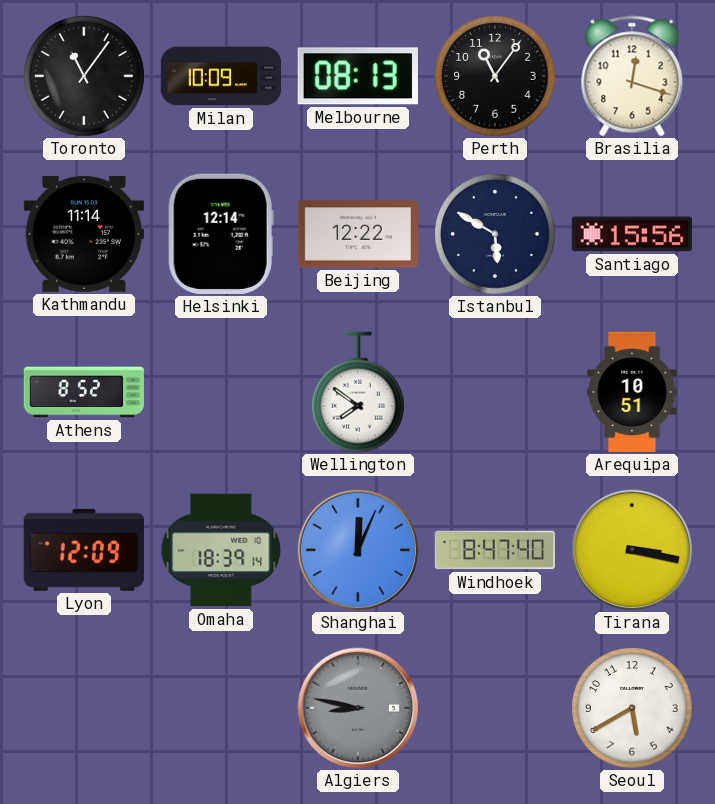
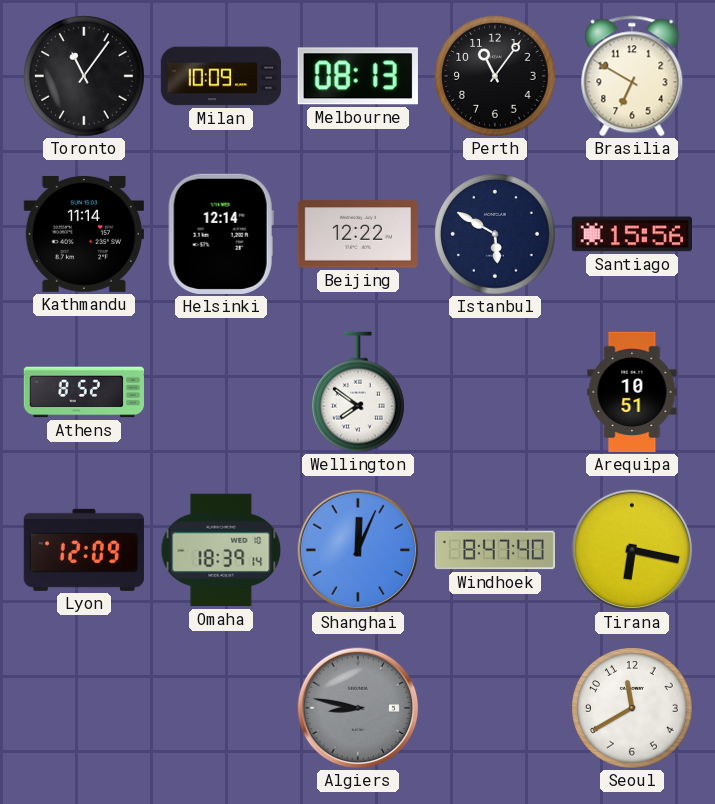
Brasilia: 12:18 -> 6:50 (632, 76)
Tirana: 3:17 -> 6:17 (632, 550)
Seoul: 5:40 -> 11:40 (632, 708)
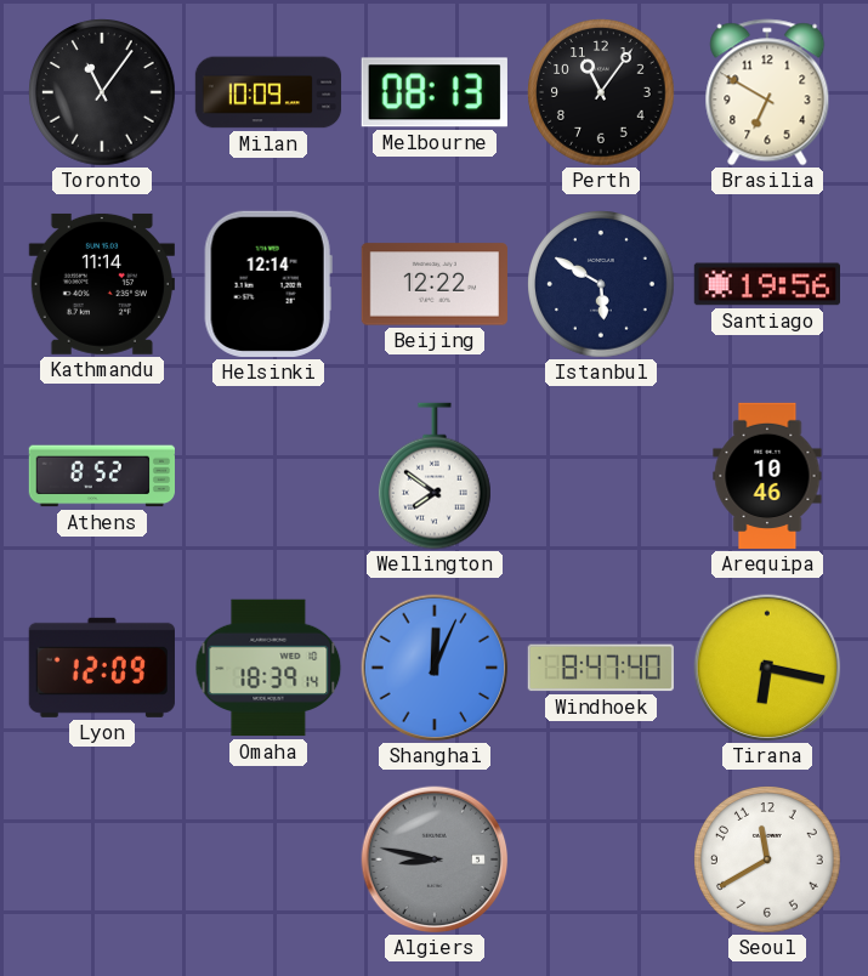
Santiago: 15:56 -> 19:56 (766, 284)
Arequipa: 10:51 -> 10:46 (767, 476)
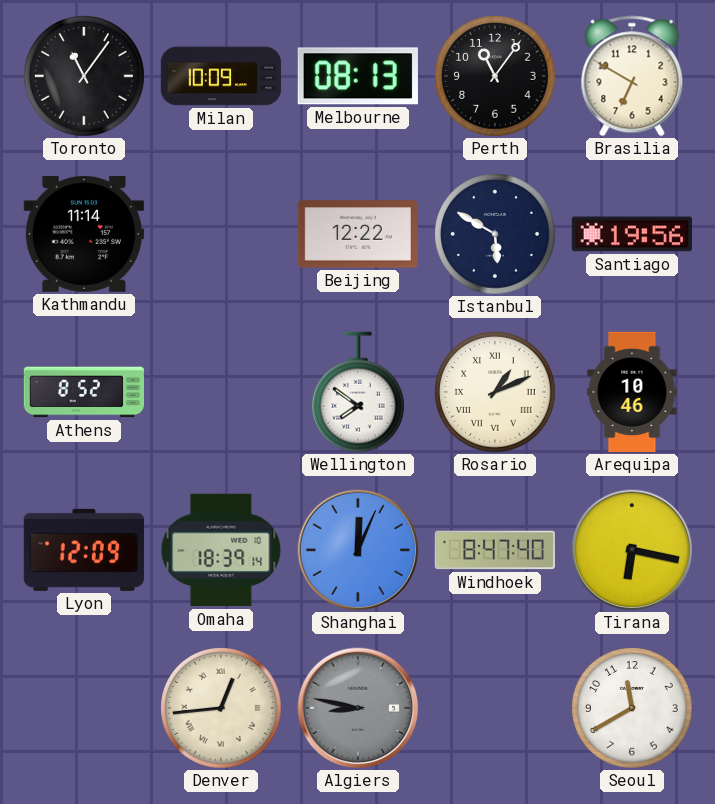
Helsinki: 12:14 -> none (268, 284)
Rosario: none -> 1:11 (495, 392)
Denver: none -> 12:44 (221, 708)
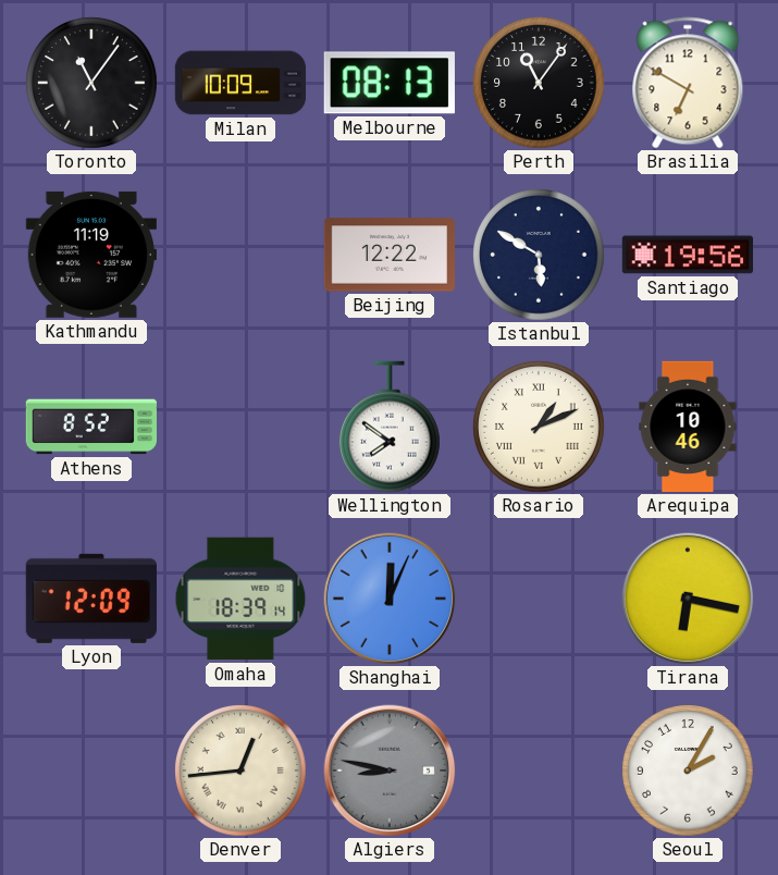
Kathmandu: 11:14 -> 11:19 (91, 255)
Windhoek: 8:47 -> none (495, 550)
Seoul: 11:40 -> 2:05 (688, 771)
